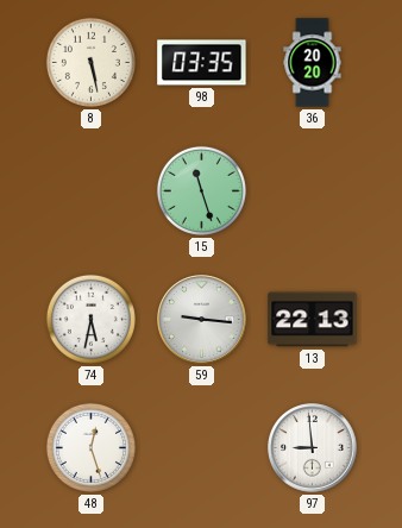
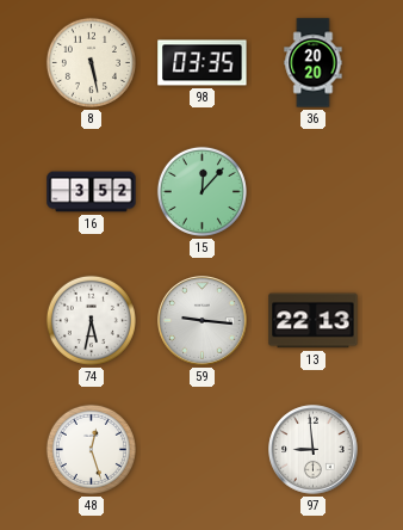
16: none -> 3:52 (92, 192)
15: 11:27 -> 12:07 (201, 191)
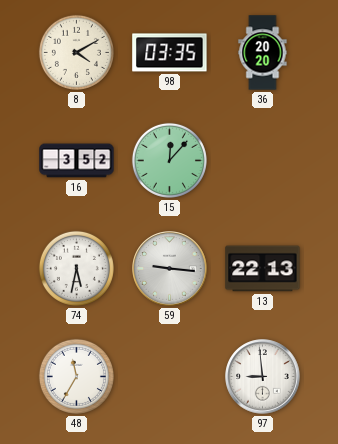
8: 5:28 -> 4:10 (76, 52)
48: 12:27 -> 11:35 (76, 376)
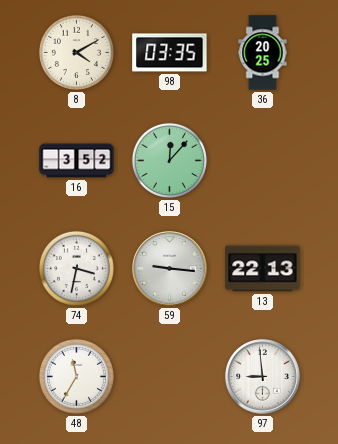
36: 20:20 -> 20:25 (263, 53)
74: 5:32 -> 3:32 (76, 268)
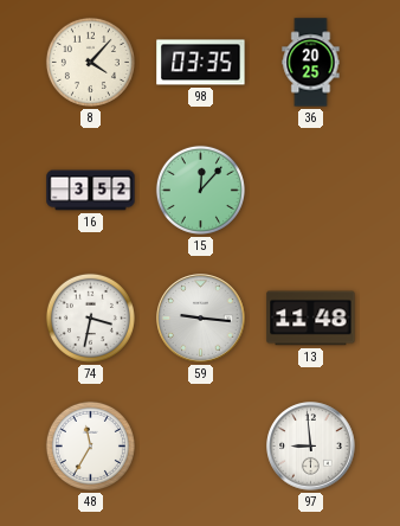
8: 4:10 -> 4:07 (90, 62)
13: 22:13 -> 11:48 (311, 319)
